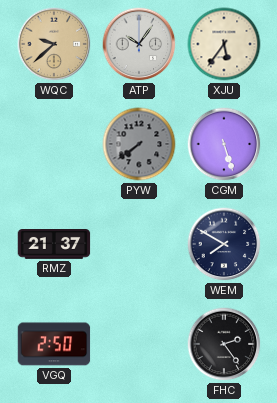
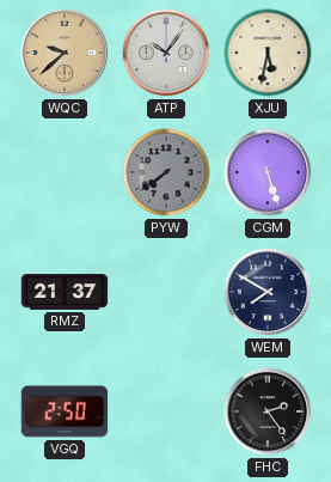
XJU: 5:36 -> 5:32 (268, 53)
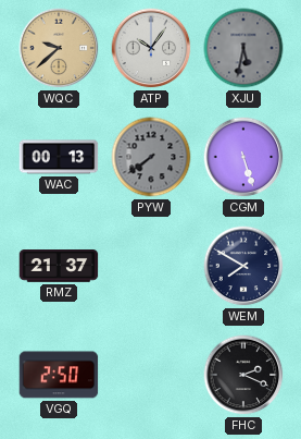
XJU dial: cream -> grey (243, 48)
WAC: none -> 00:13 (59, 157)
FHC: 2:24 -> 2:19 (243, 375)
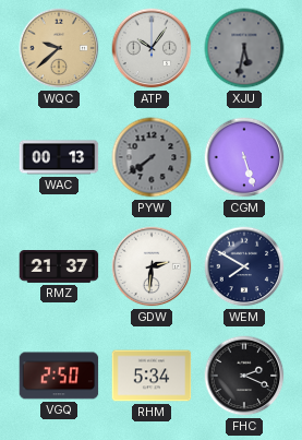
GDW: none -> 2:31 (152, 266)
RHM: none -> 5:34 (152, 376)
